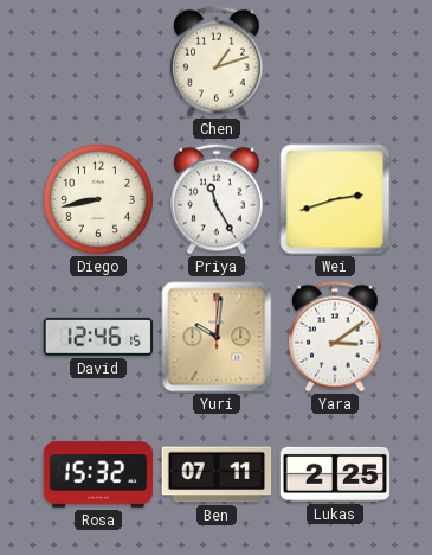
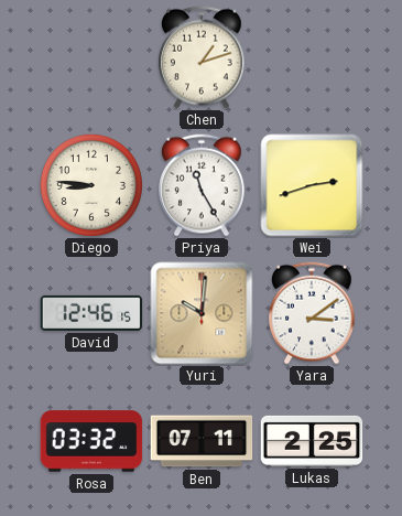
Diego: 8:43 -> 8:46 (91, 185)
Rosa: 15:32 -> 03:32 (91, 441)
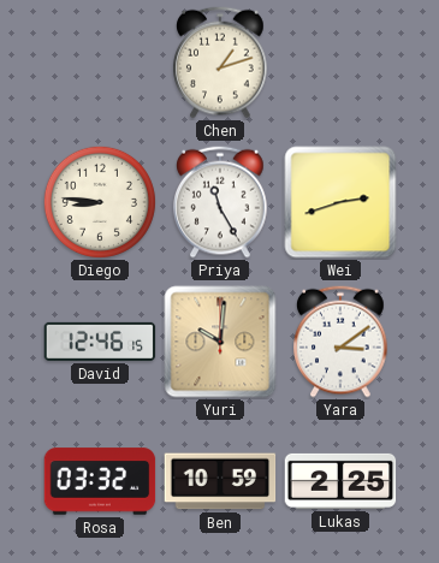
Ben: 07:11 -> 10:59 (220, 481)
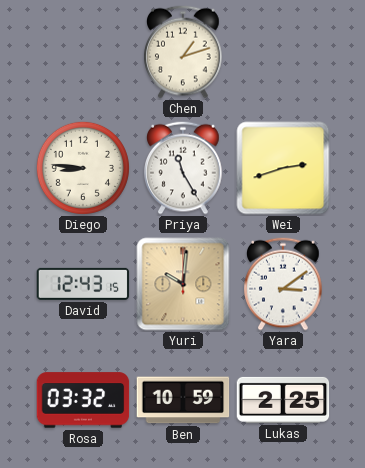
David: 12:46 -> 12:43 (83, 284)
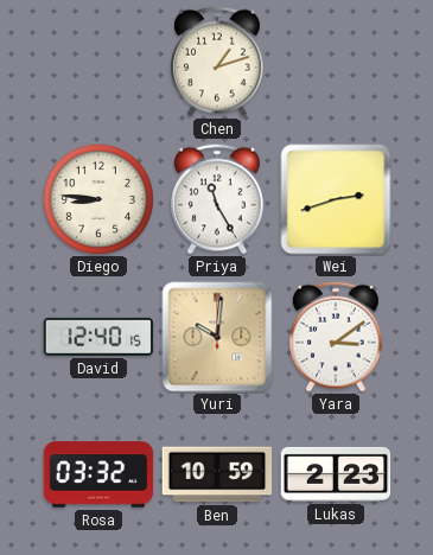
David: 12:43 -> 12:40 (98, 337)
Lukas: 2:25 -> 2:23 (336, 474)
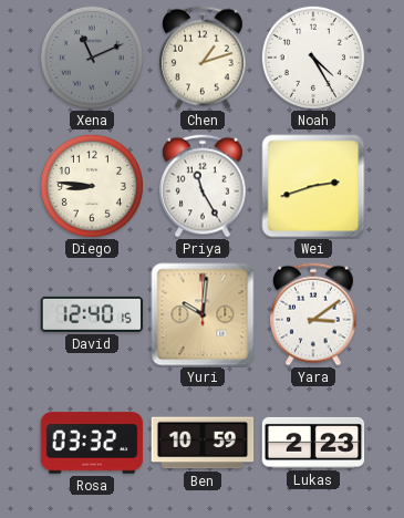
Xena: none -> 11:11 (92, 58)
Noah: none -> 4:25 (313, 58)
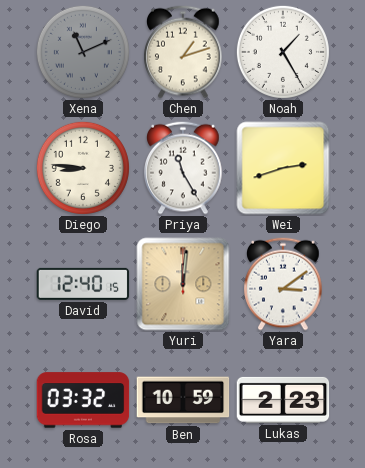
Noah: 4:25 -> 1:25 (283, 52)
Yuri: 10:01 -> 12:01 (183, 284)
